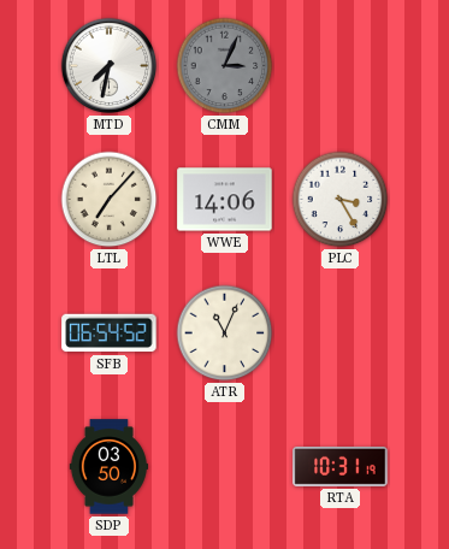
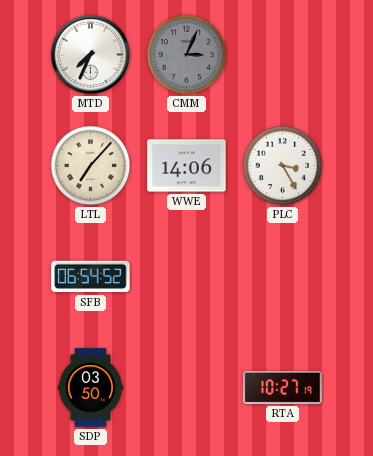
MTD: 7:32 -> 7:34 (91, 55)
ATR: 11:04 -> none (225, 333)
RTA: 10:31 -> 10:27 (283, 387)
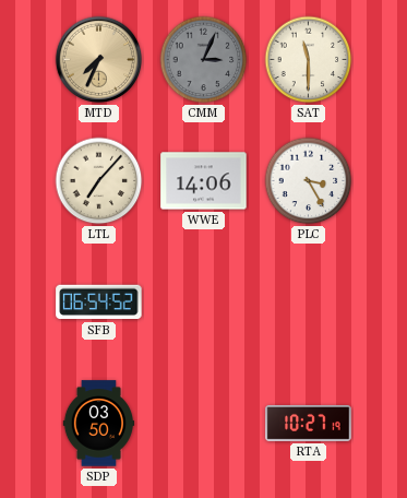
MTD dial: white -> champagne (99, 60)
SAT: none -> 11:30 (309, 60)
